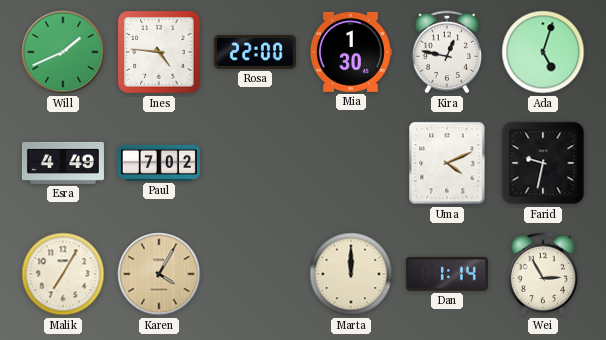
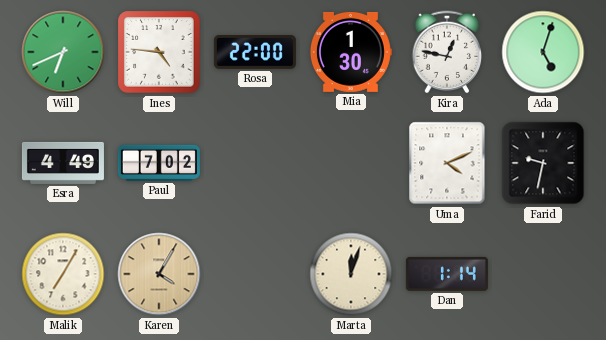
Will: 1:41 -> 6:41 (63, 52)
Marta: 12:00 -> 12:03 (351, 274)
Wei: 2:55 -> none (543, 274)
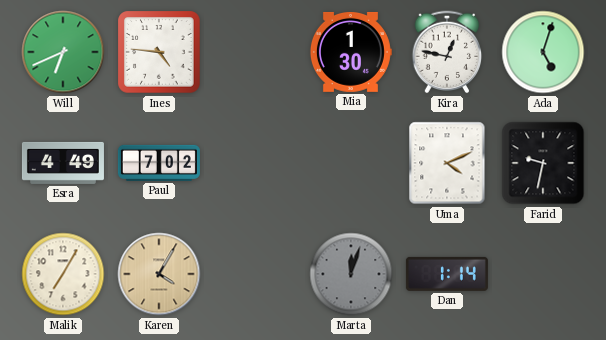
Rosa: 22:00 -> none (255, 53)
Marta dial: cream -> grey (351, 274)
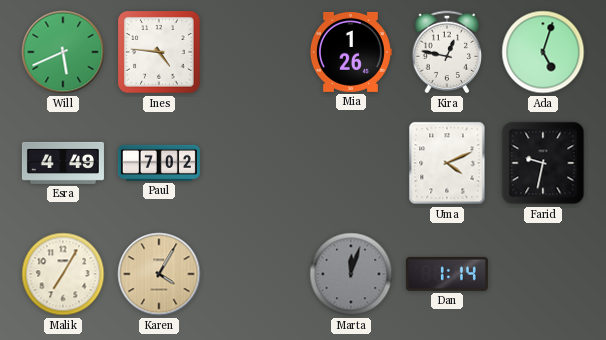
Will: 6:41 -> 5:41 (63, 52)
Mia: 1:30 -> 1:26 (350, 52)
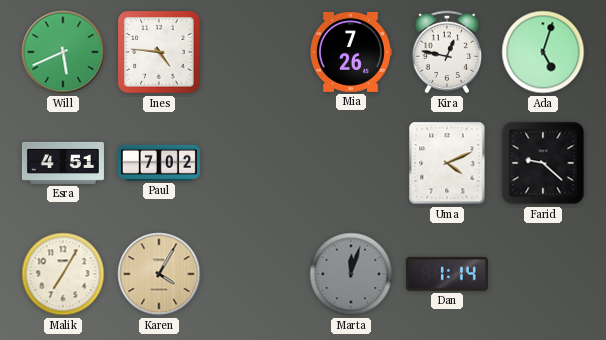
Mia: 1:26 -> 7:26 (350, 52)
Esra: 4:49 -> 4:51 (63, 163)
Farid: 9:32 -> 9:22 (543, 163)
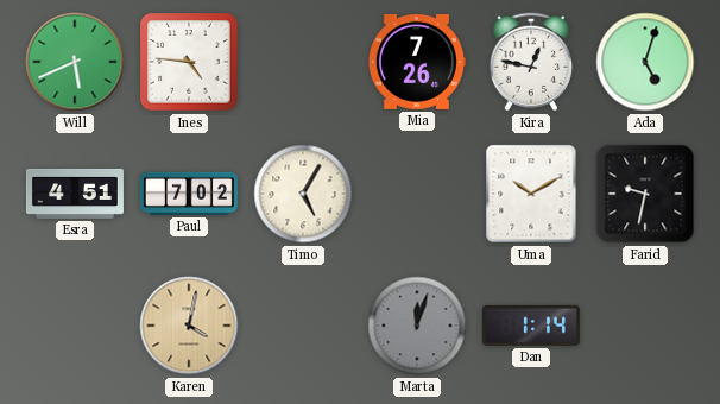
Timo: none -> 5:05 (303, 194)
Uma: 4:11 -> 10:10 (531, 194)
Farid: 9:22 -> 9:32 (645, 194)
Malik: 7:05 -> none (63, 274)
Karen: 4:05 -> 4:02 (189, 326)
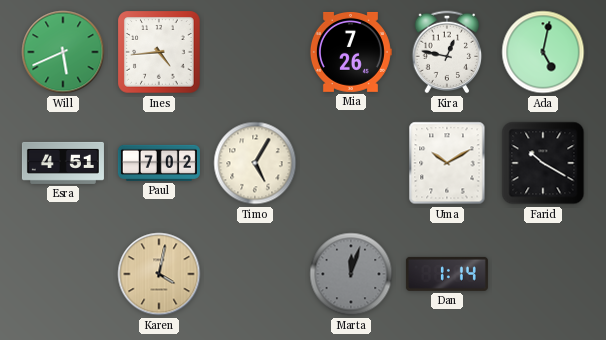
Ines: 4:46 -> 4:44 (159, 52)
Ada: 5:03 -> 5:02 (543, 52)
Farid: 9:32 -> 10:20 (543, 163)
